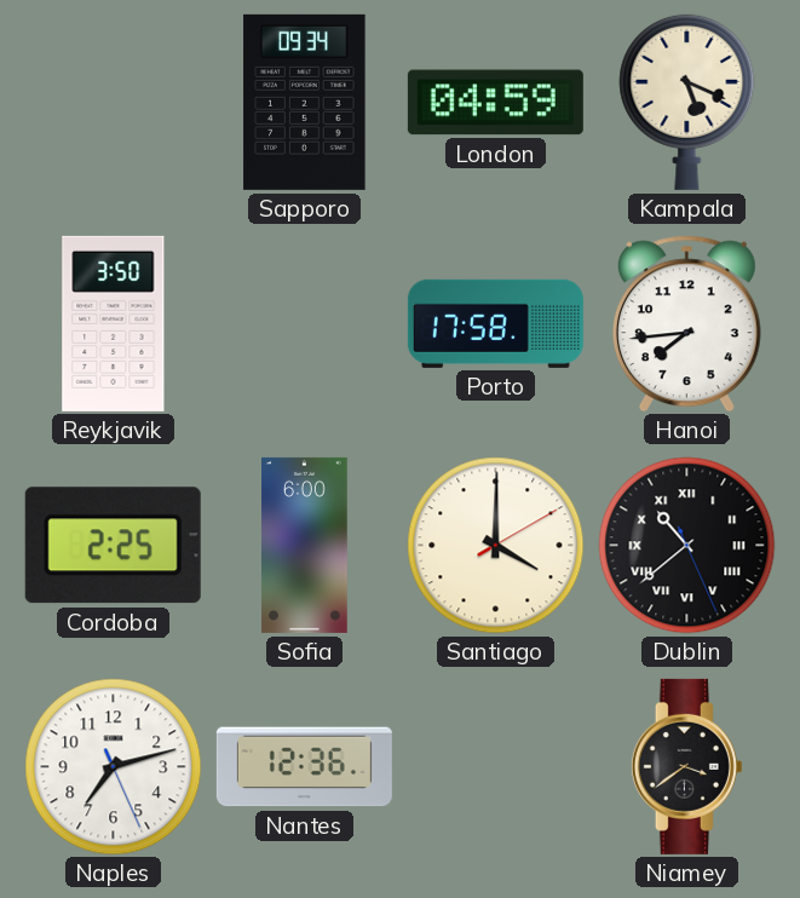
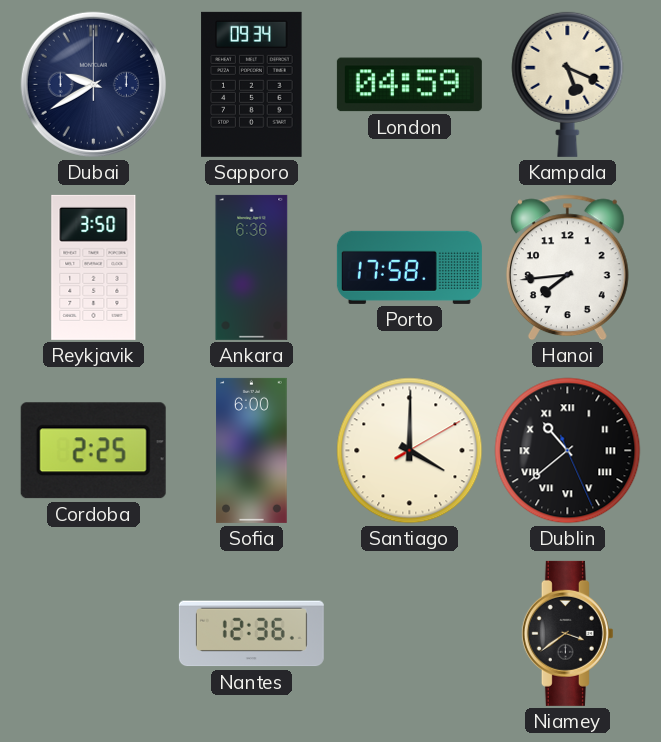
Dubai: none -> 9:40 (93, 84)
Ankara: none -> 6:36 (252, 267)
Naples: 7:12 -> none (114, 767)
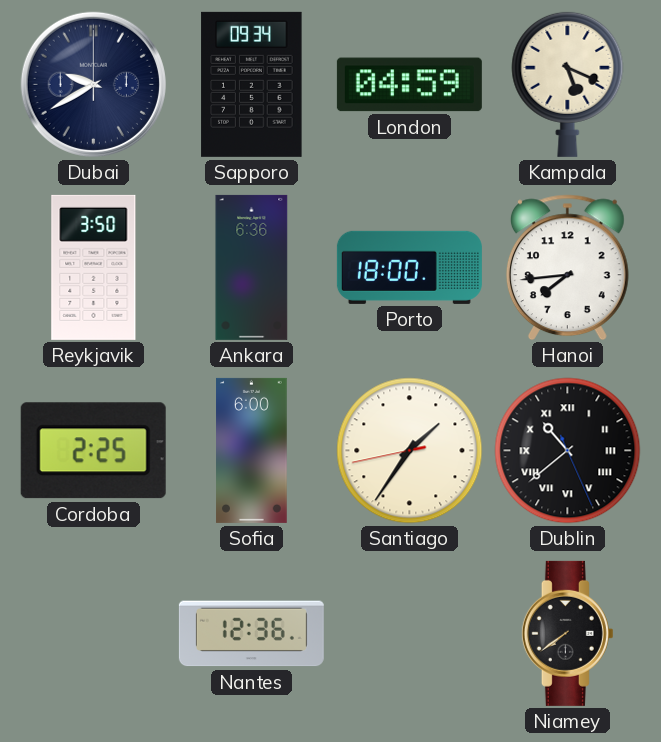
Porto: 17:58 -> 18:00 (409, 267)
Santiago: 4:00 -> 1:35 (410, 451)
Niamey: 3:39 -> 7:39 (567, 633)
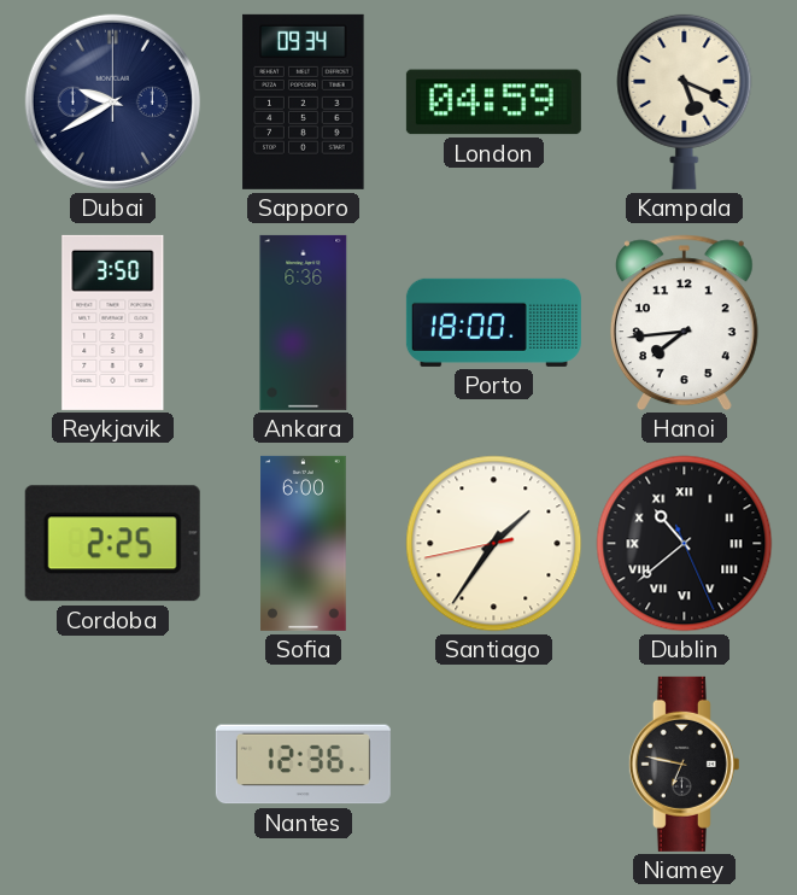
Niamey: 7:39 -> 6:47 (684, 764)
